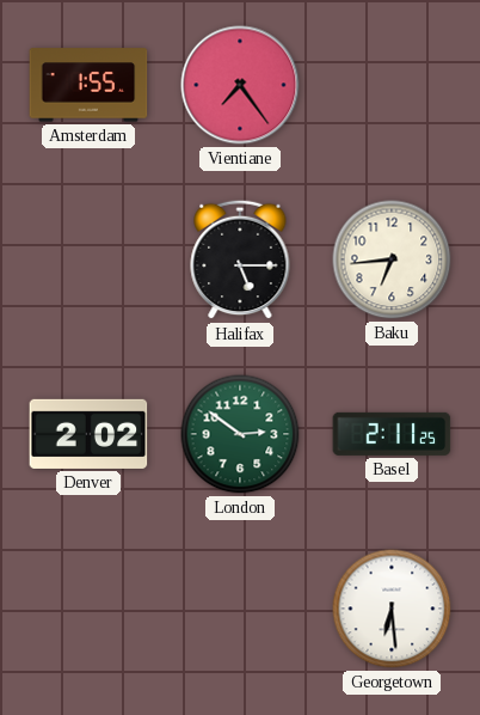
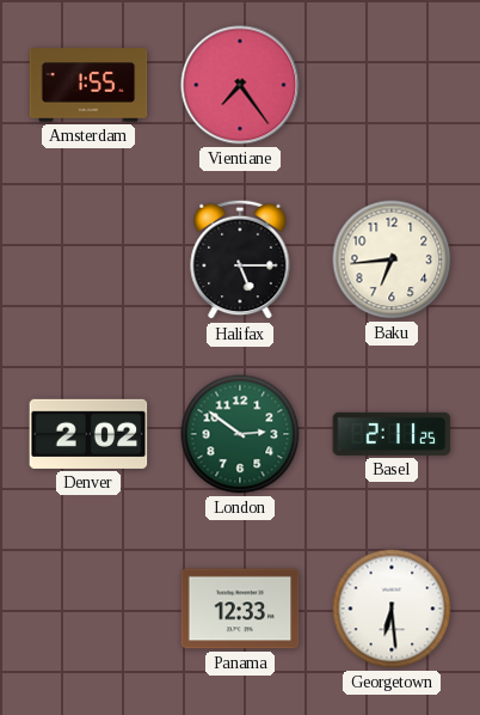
Panama: none -> 12:33 (240, 609)
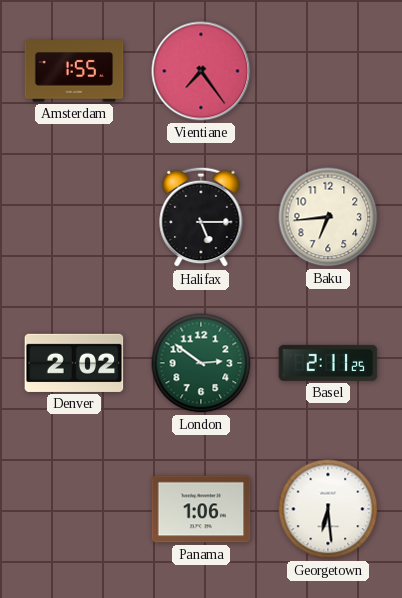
Panama: 12:33 -> 1:06 (201, 509)
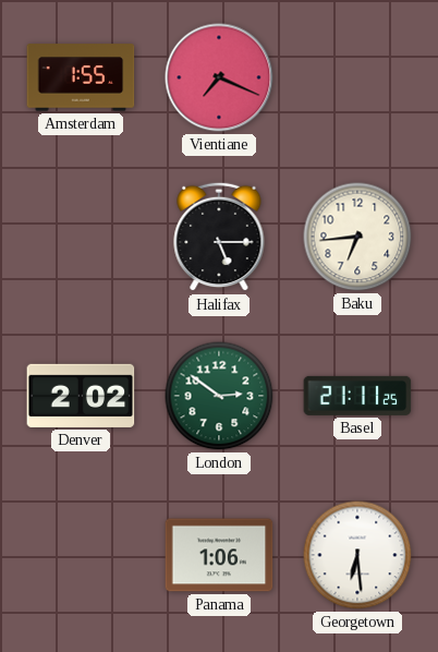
Vientiane: 7:24 -> 7:19 (219, 77)
Basel: 2:11 -> 21:11 (357, 396)
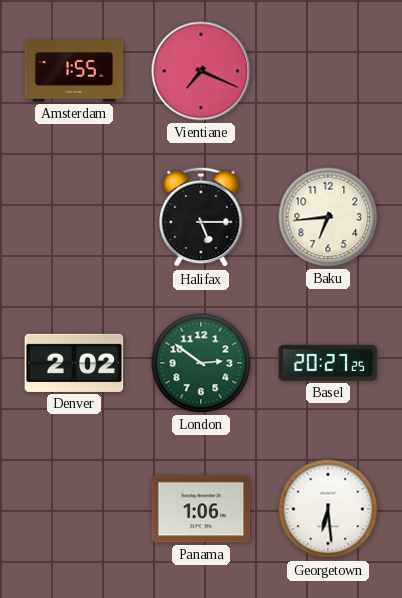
Basel: 21:11 -> 20:27 (328, 363)
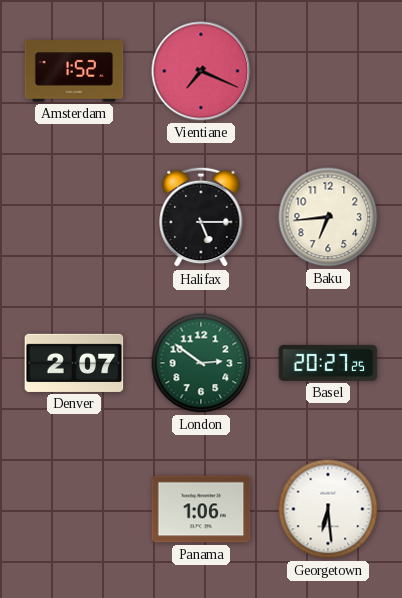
Amsterdam: 1:55 -> 1:52 (74, 71)
Denver: 2:02 -> 2:07 (74, 363)
